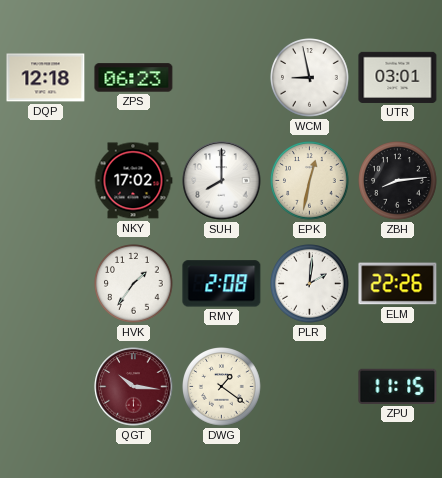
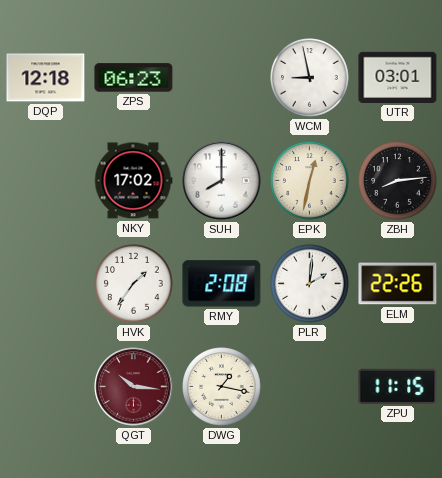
DWG: 1:21 -> 1:17 (222, 387)
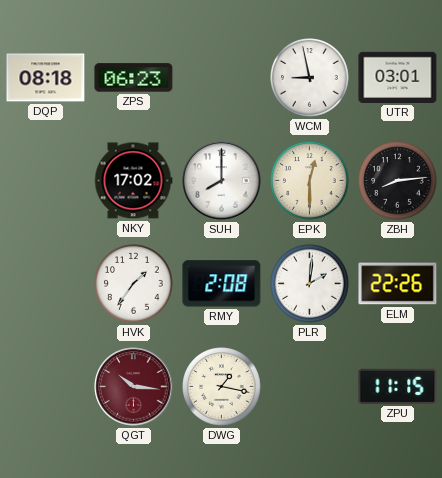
DQP: 12:18 -> 08:18 (46, 78)
EPK: 12:32 -> 12:30 (310, 181)
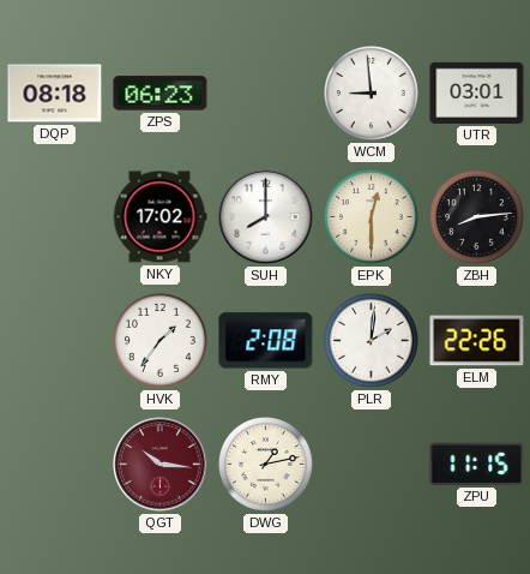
WCM: 8:58 -> 8:59 (372, 94)
DWG: 1:17 -> 1:13 (266, 465)
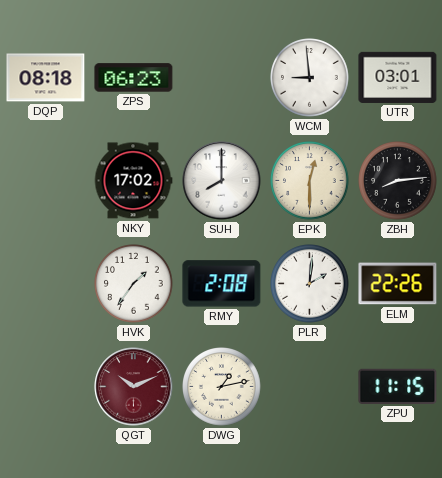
QGT: 10:16 -> 10:11 (134, 387)
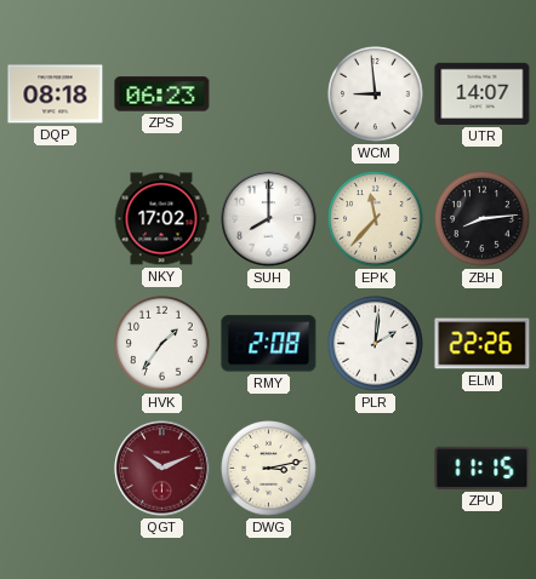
UTR: 03:01 -> 14:07 (483, 93)
EPK: 12:30 -> 11:37 (376, 219)
DWG: 1:13 -> 3:13 (269, 469)
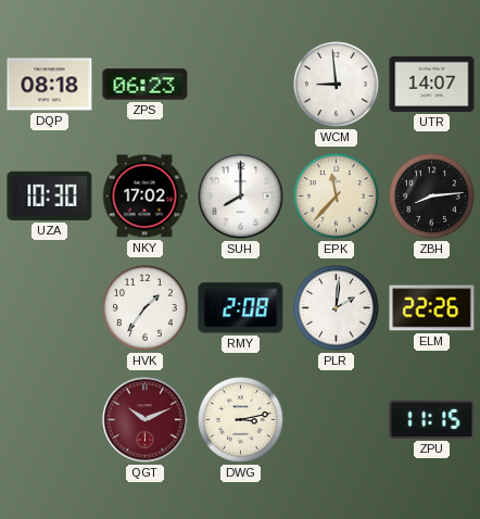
UZA: none -> 10:30 (50, 195)
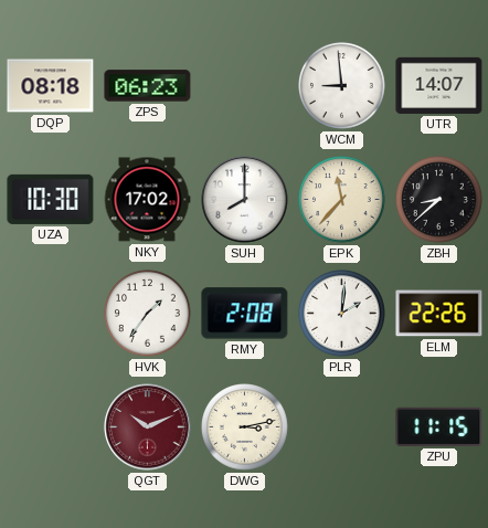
ZBH: 8:14 -> 8:38 (439, 200)
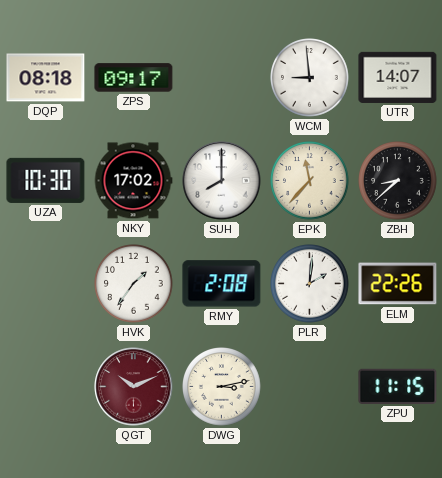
ZPS: 06:23 -> 09:17 (134, 78)
